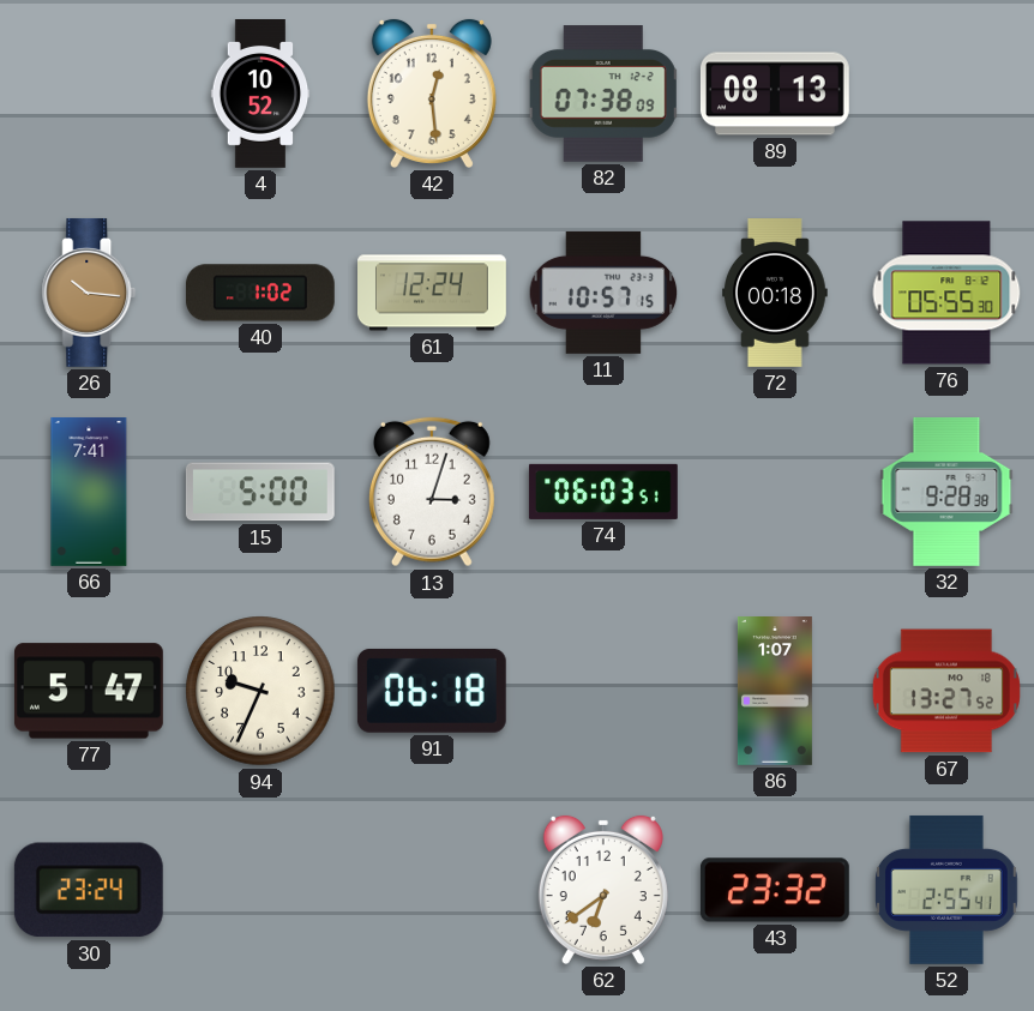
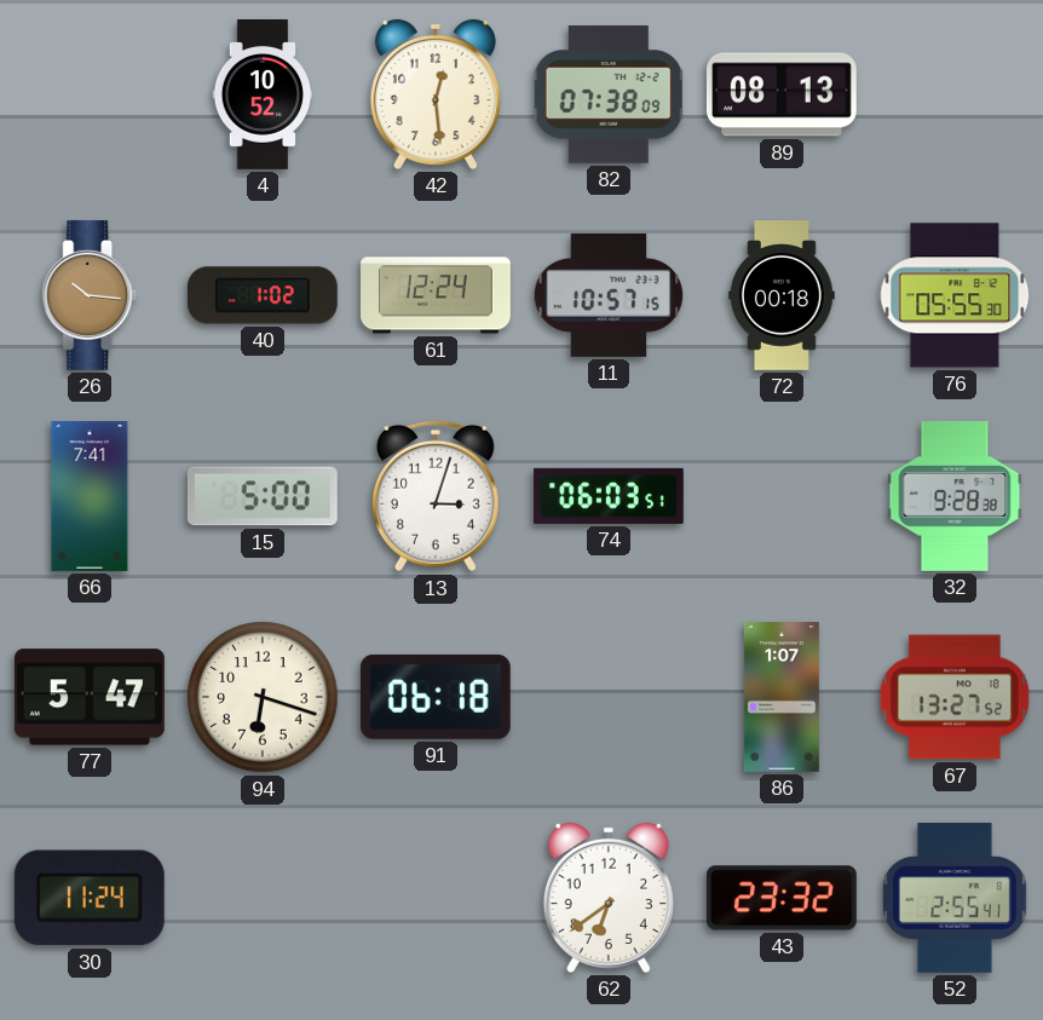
94: 9:34 -> 6:18 (263, 697)
30: 23:24 -> 11:24 (90, 898)
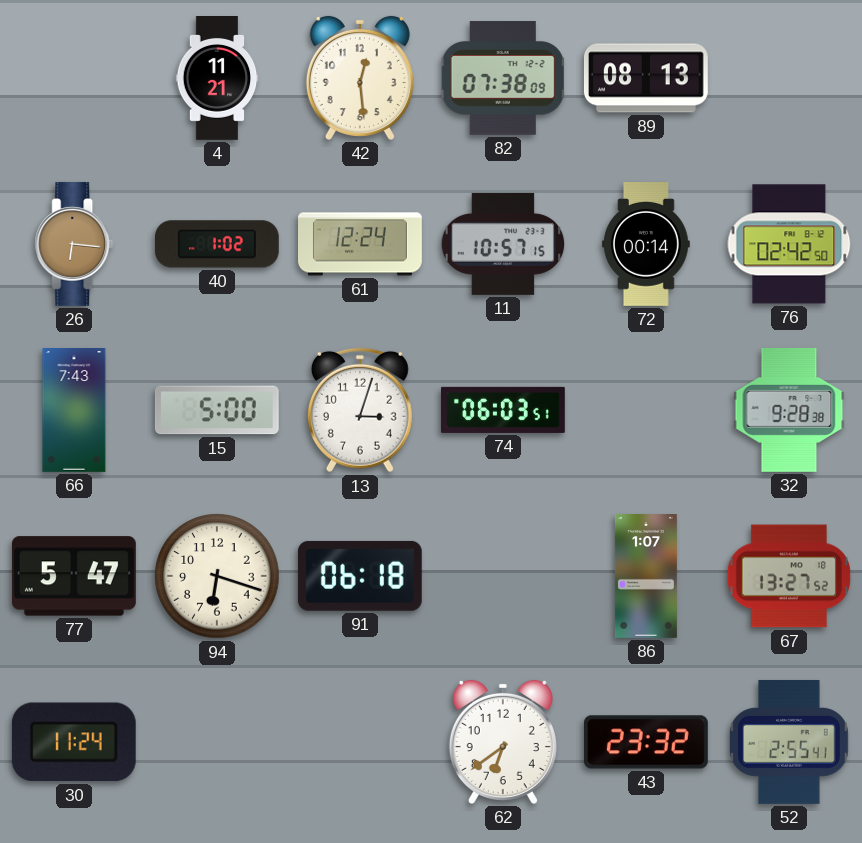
4: 10:52 -> 11:21 (217, 79)
26: 10:16 -> 6:16 (74, 244)
72: 00:18 -> 00:14 (647, 245)
76: 05:55 -> 02:42 (789, 244)
66: 7:41 -> 7:43 (74, 411)
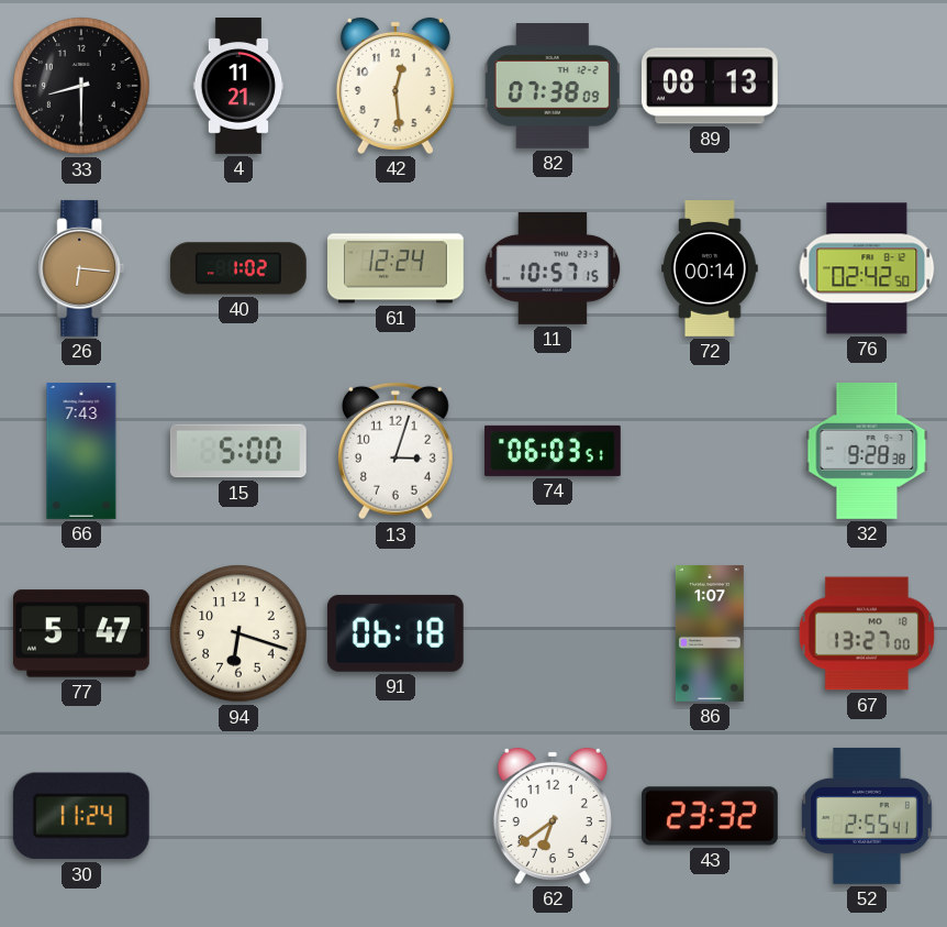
33: none -> 8:30 (81, 86)
67: 13:27:52 -> 13:27:00 (867, 633)
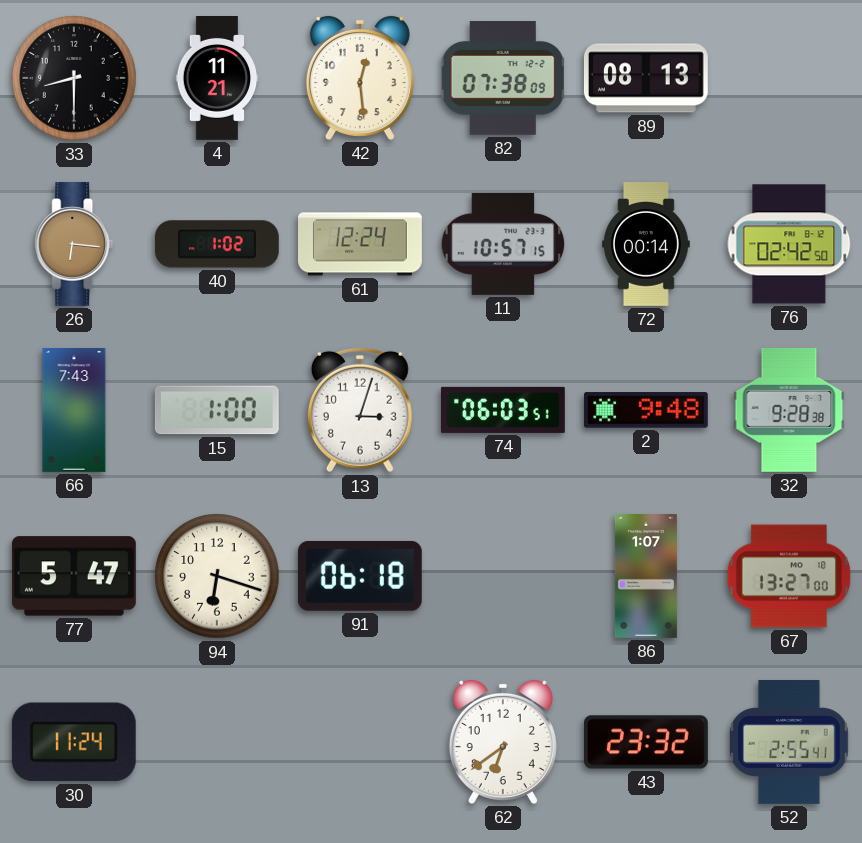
15: 5:00 -> 1:00 (217, 410)
2: none -> 9:48 (646, 410)
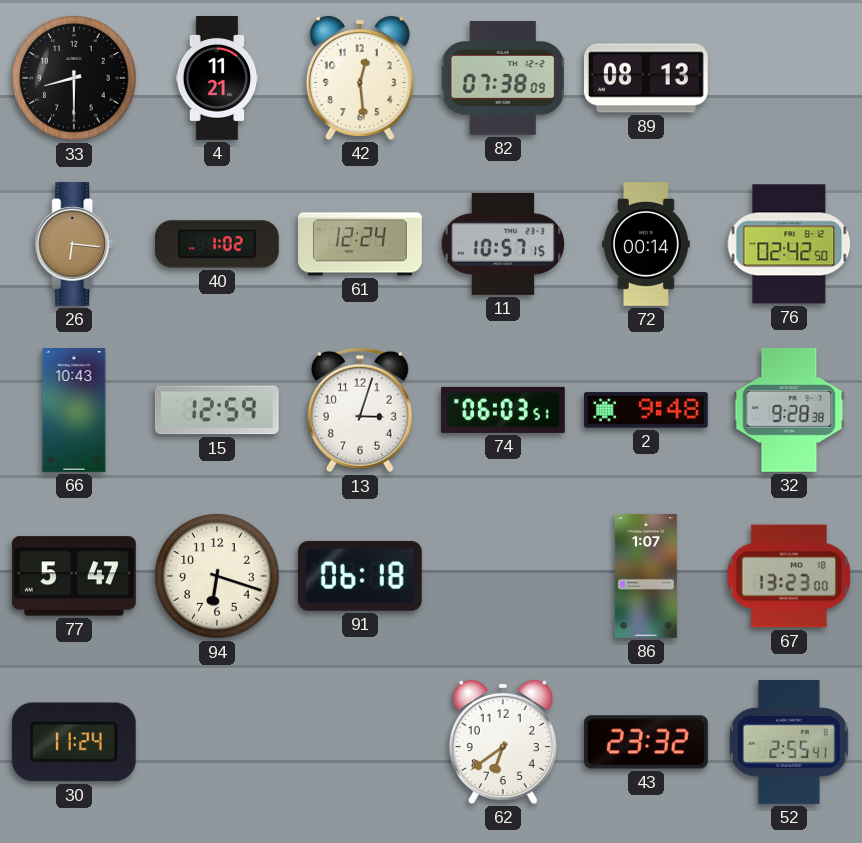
66: 7:43 -> 10:43 (74, 411)
15: 1:00 -> 12:59 (217, 410)
67: 13:27 -> 13:23 (789, 576)
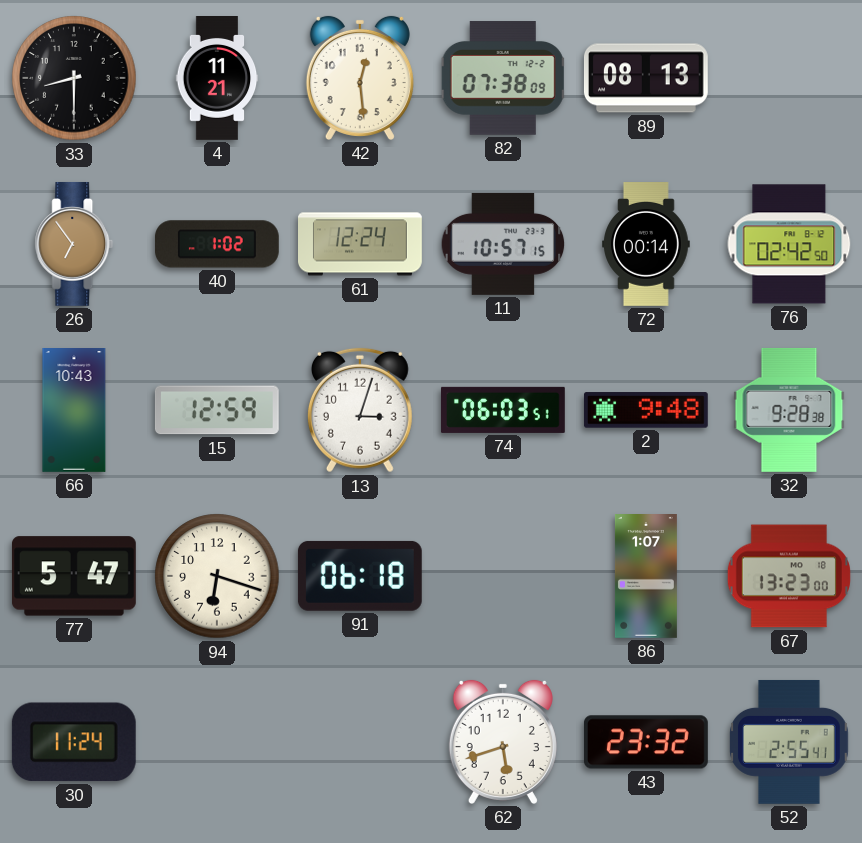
26: 6:16 -> 6:54 (74, 244)
62: 6:39 -> 5:42 (503, 742)
